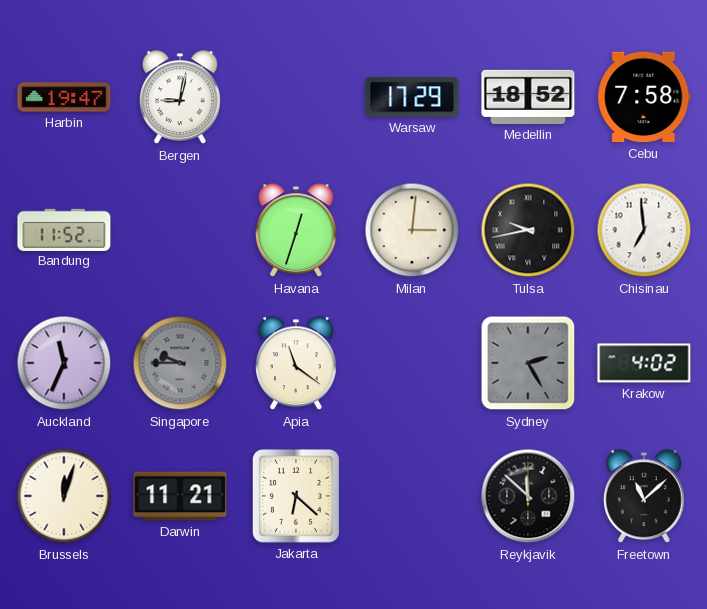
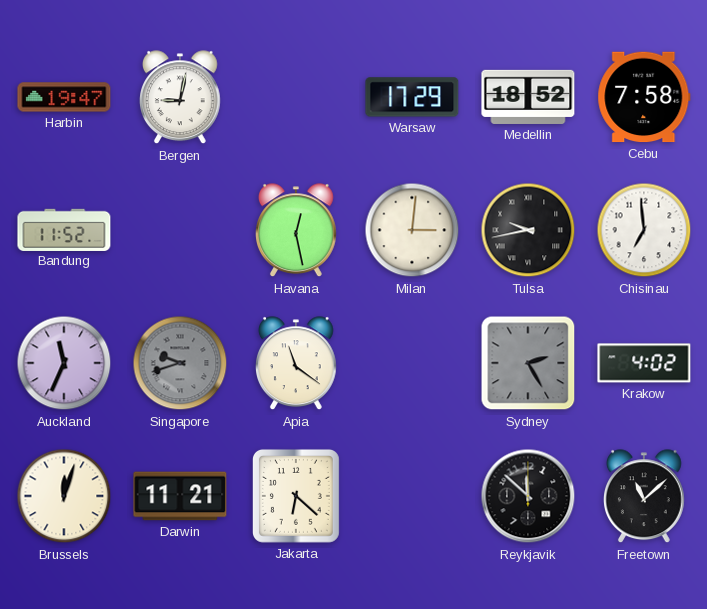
Havana: 12:33 -> 12:28 (297, 231)
Singapore: 9:45 -> 9:42 (180, 363)
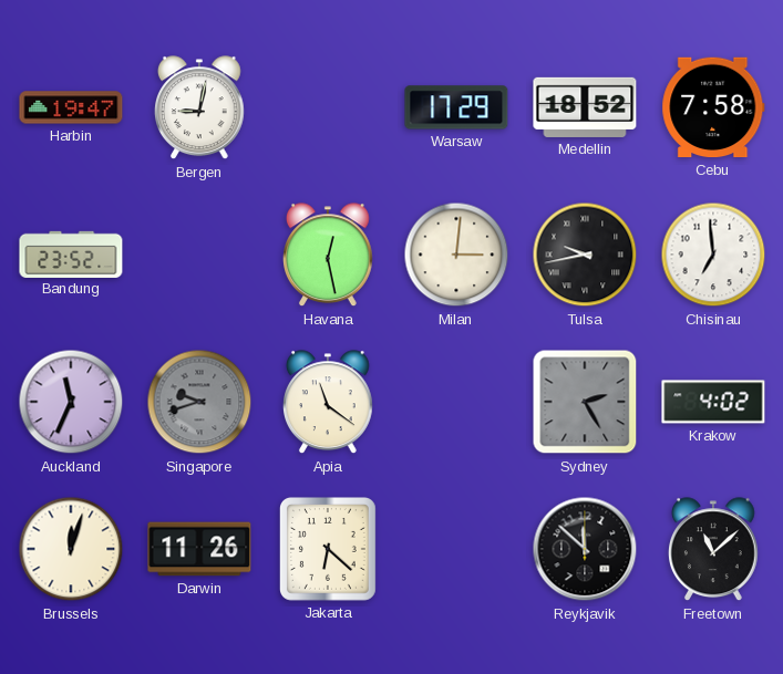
Bandung: 11:52 -> 23:52 (71, 253)
Darwin: 11:21 -> 11:26 (199, 549)
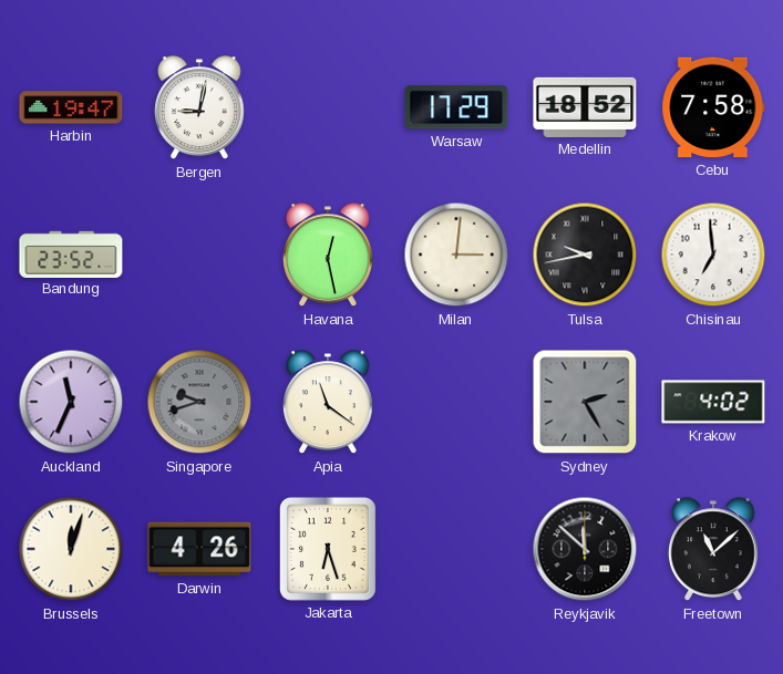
Darwin: 11:26 -> 4:26 (199, 549)
Jakarta: 6:22 -> 6:27 (328, 549)
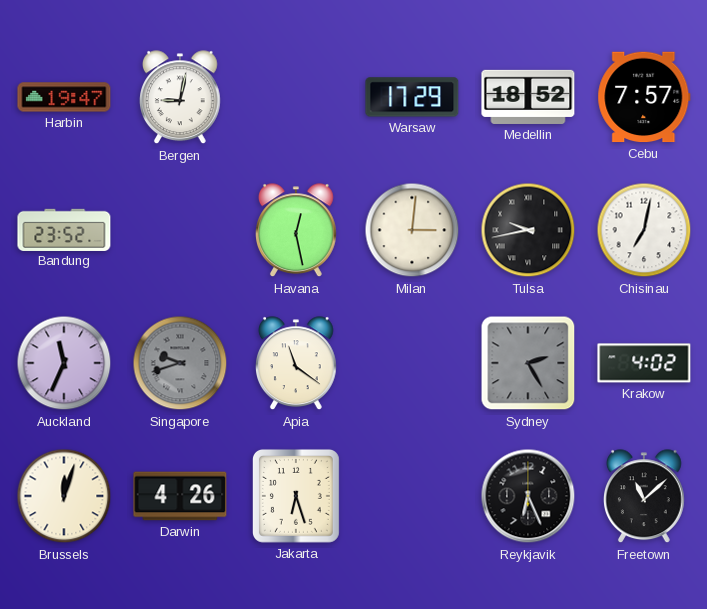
Cebu: 7:58 -> 7:57 (644, 97)
Chisinau: 6:59 -> 7:02 (644, 230)
Reykjavik: 11:52 -> 6:26 (528, 496)
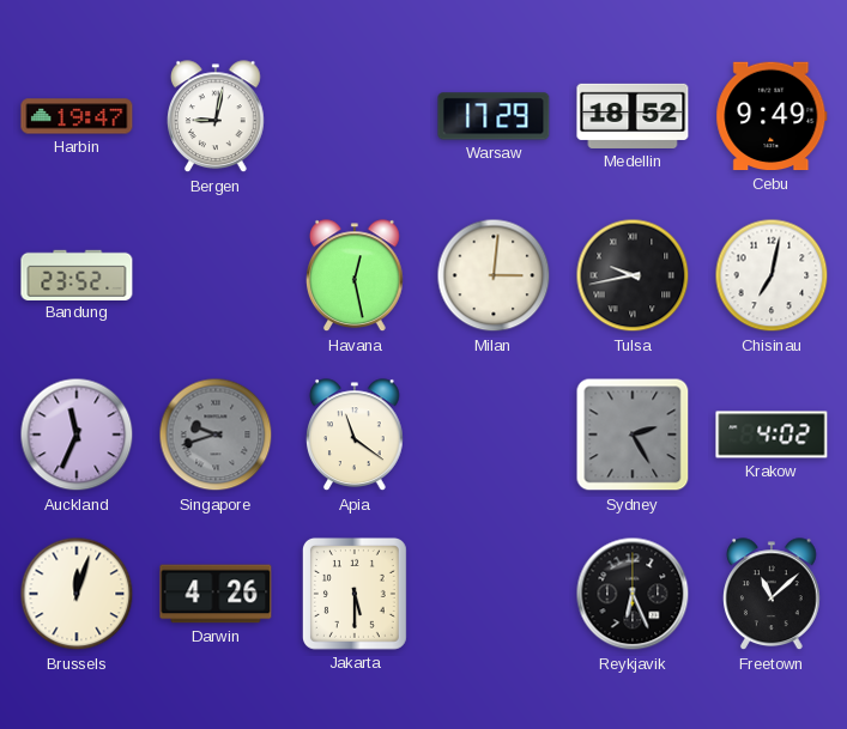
Cebu: 7:57 -> 9:49 (772, 116)
Jakarta: 6:27 -> 5:30 (355, 594)
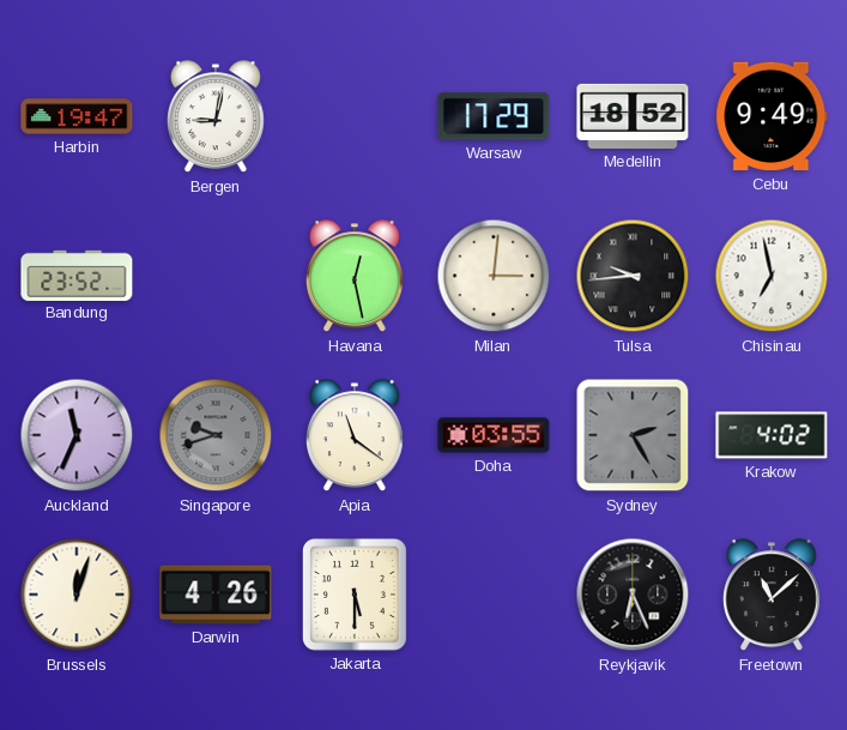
Tulsa: 9:43 -> 9:44 (633, 276)
Chisinau: 7:02 -> 6:58 (772, 276)
Doha: none -> 03:55 (494, 435)
